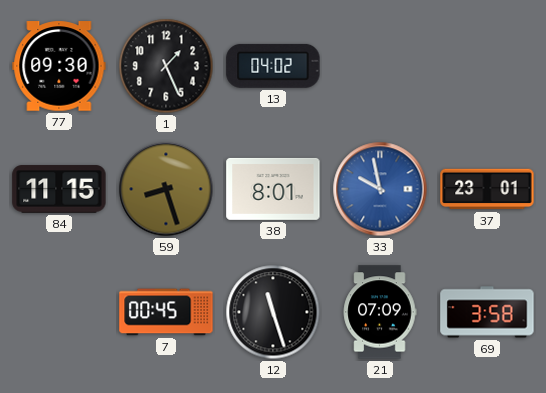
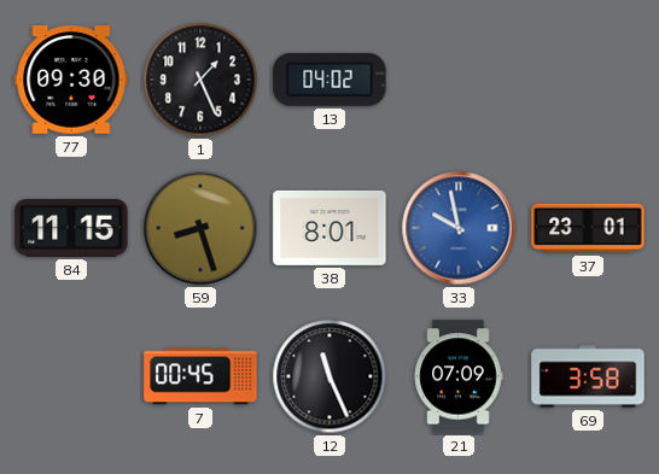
12: 11:27 -> 11:26 (329, 376)
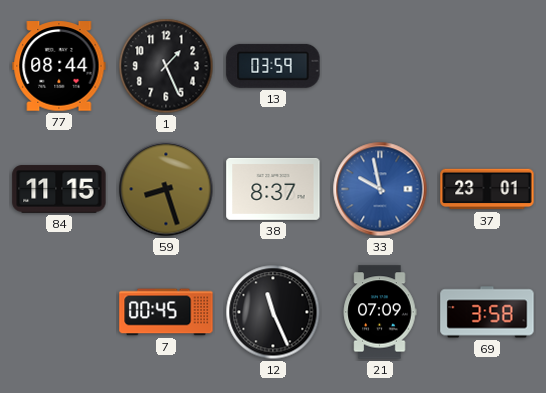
77: 09:30 -> 08:44 (59, 66)
13: 04:02 -> 03:59 (273, 66)
38: 8:01 -> 8:37 (273, 189)
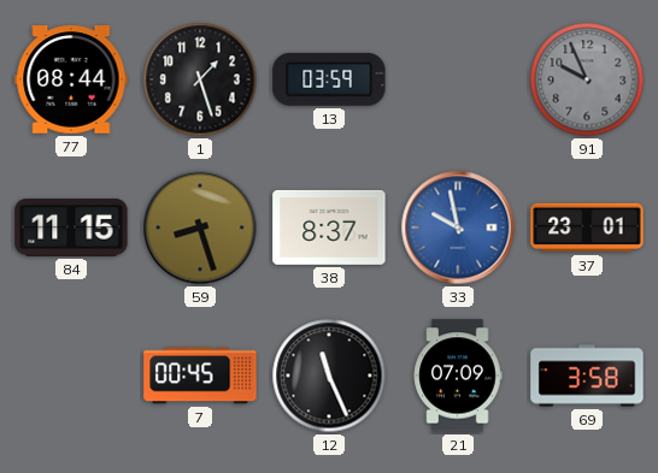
1: 1:26 -> 1:27 (200, 79)
91: none -> 9:56 (587, 79)
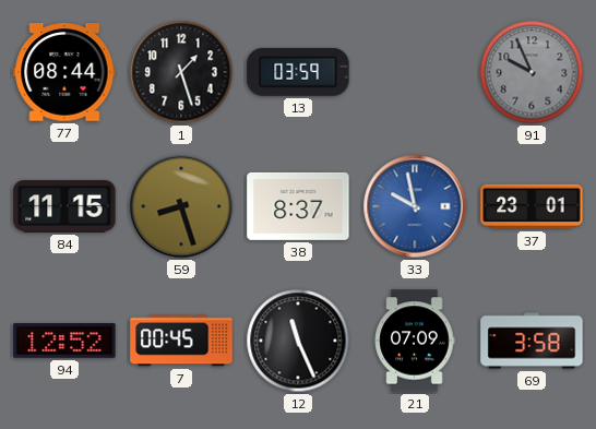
94: none -> 12:52 (64, 342)
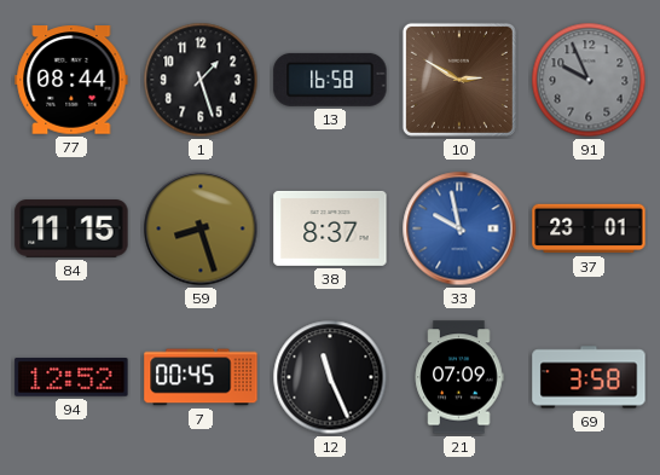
13: 03:59 -> 16:58 (330, 80)
10: none -> 2:50 (459, 80)
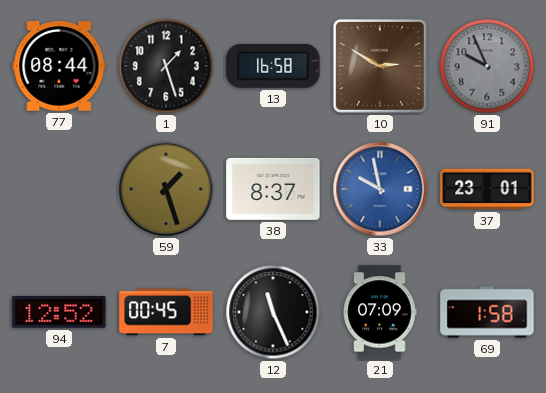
84: 11:15 -> none (71, 228)
59: 8:27 -> 1:27 (166, 189)
69: 3:58 -> 1:58 (487, 312)
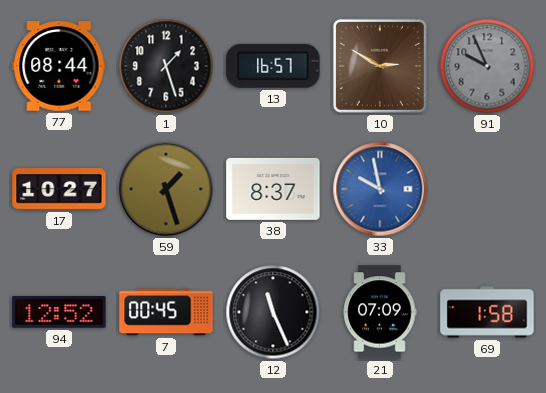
13: 16:58 -> 16:57 (273, 66)
17: none -> 10:27 (59, 189)
37: 23:01 -> none (487, 189)
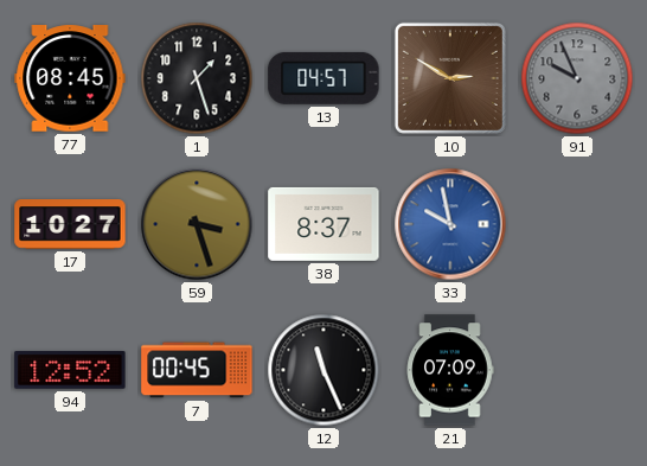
77: 08:44 -> 08:45 (70, 78)
13: 16:57 -> 04:57 (323, 78)
59: 1:27 -> 3:27 (197, 224)
69: 1:58 -> none (487, 312)
